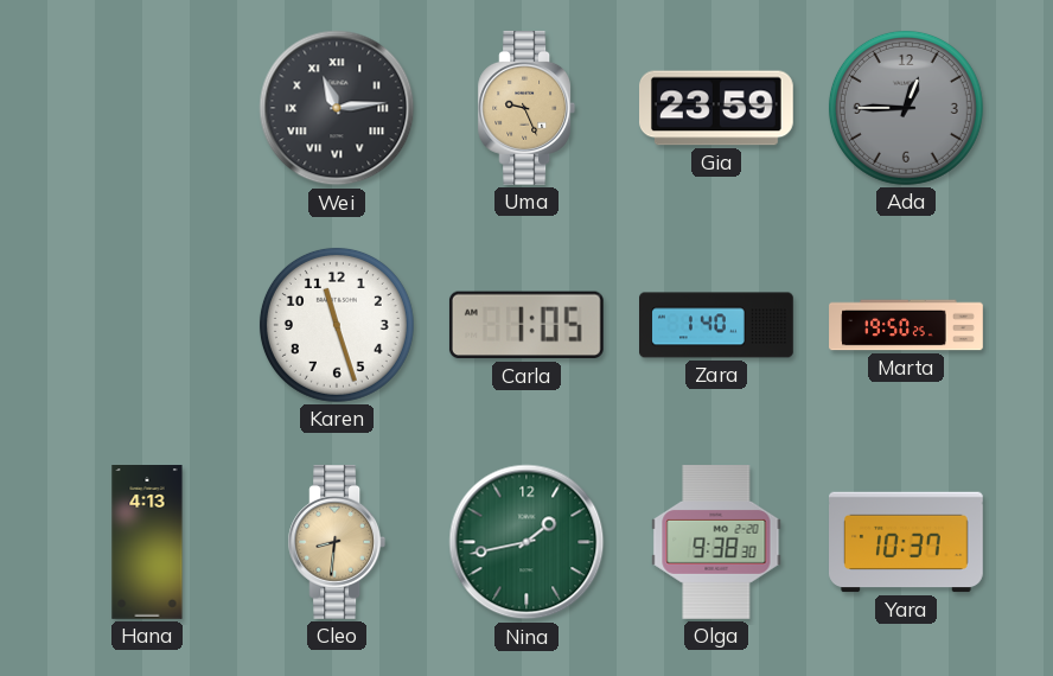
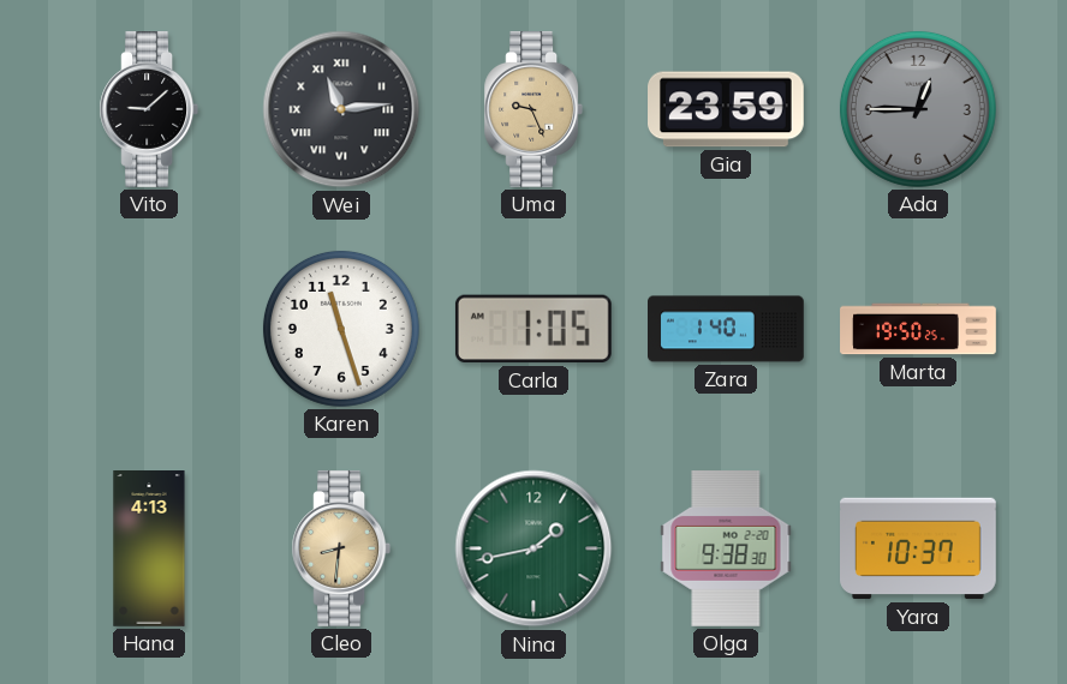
Vito: none -> 9:08 (149, 110)
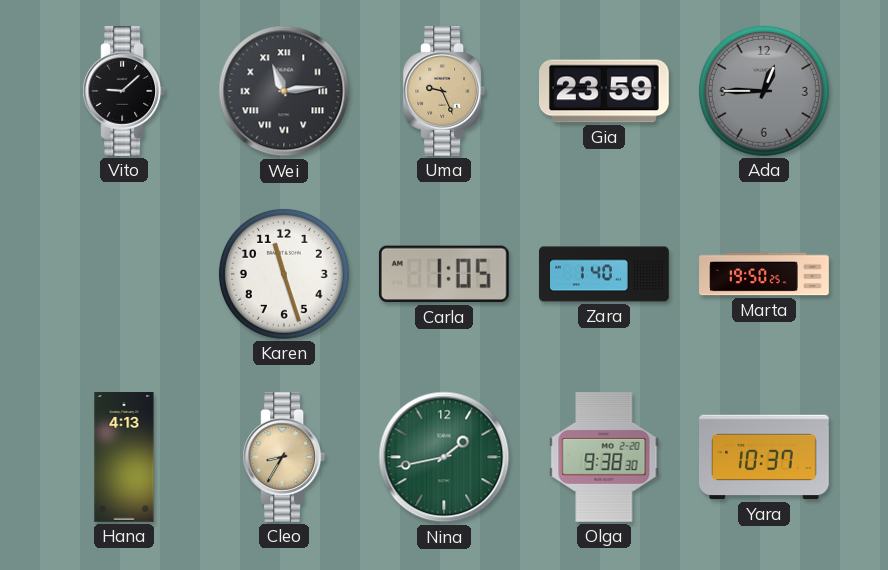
Cleo: 8:31 -> 8:35 (284, 458)
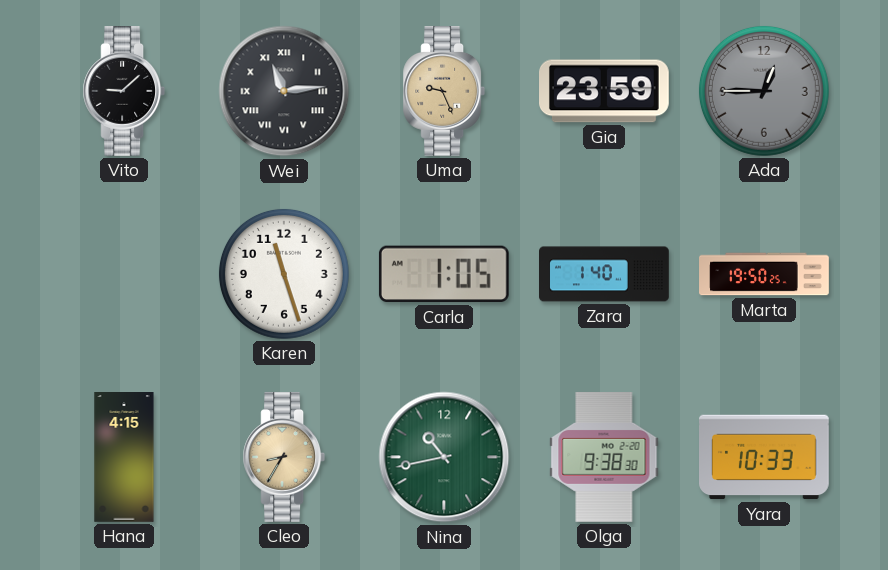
Hana: 4:13 -> 4:15 (124, 458)
Nina: 1:43 -> 10:43 (444, 457)
Yara: 10:37 -> 10:33 (765, 457)
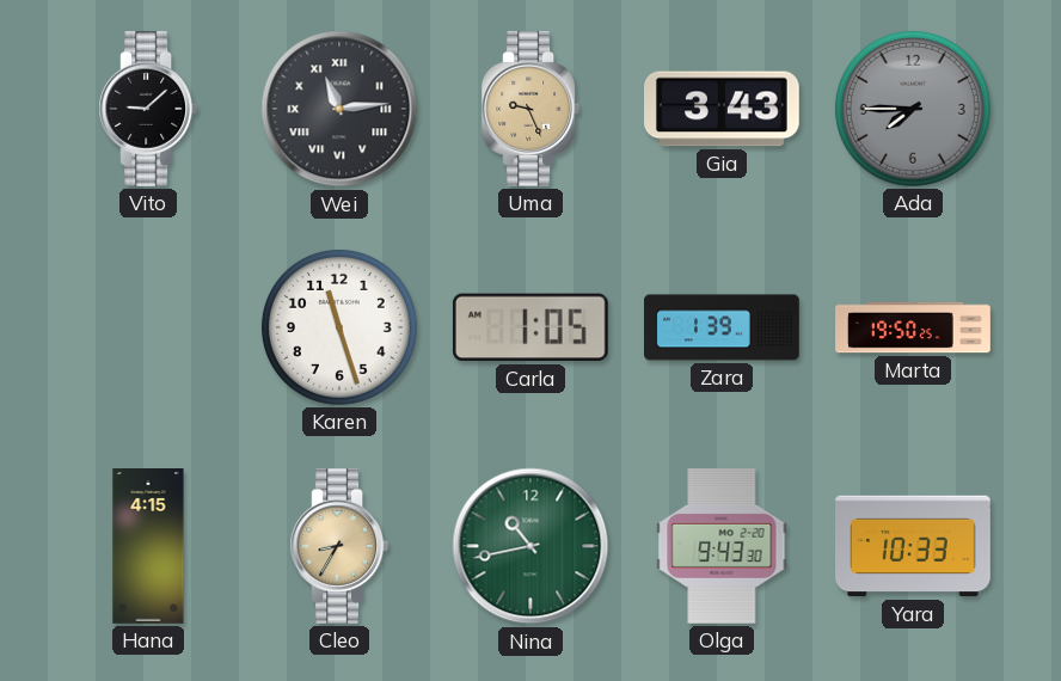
Gia: 23:59 -> 3:43 (723, 109)
Ada: 12:45 -> 7:45 (913, 109)
Zara: 1:40 -> 1:39 (723, 327)
Olga: 9:38 -> 9:43 (722, 547)
